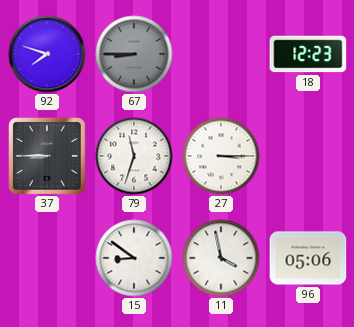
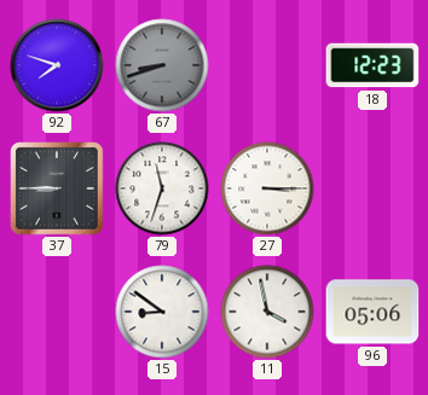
67: 8:45 -> 8:42 (162, 65)
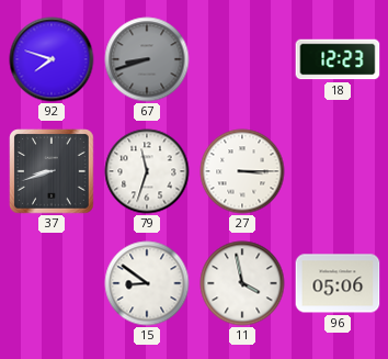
37: 8:45 -> 8:42 (52, 171)
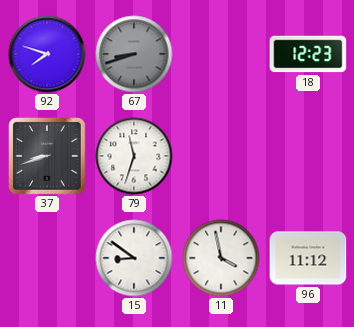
27: 3:15 -> none (242, 171)
96: 05:06 -> 11:12 (308, 258)
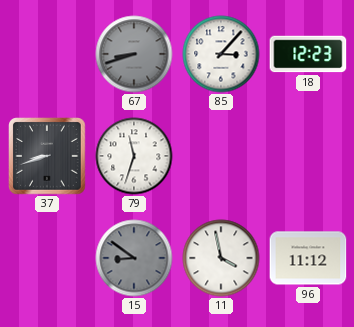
92: 7:48 -> none (47, 54)
85: none -> 3:07 (221, 54)
15 dial: white -> grey (134, 258)
